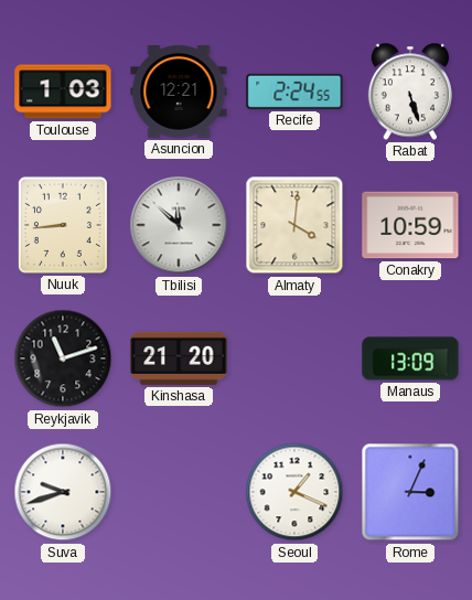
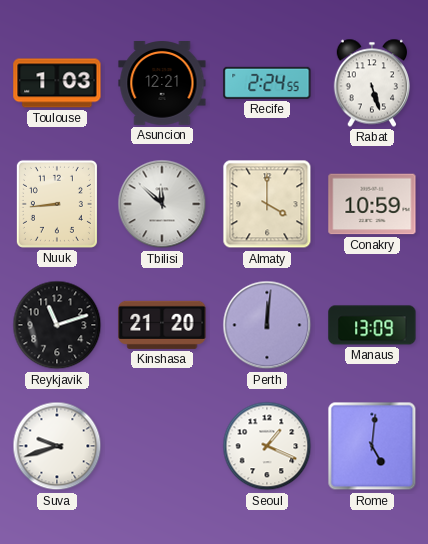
Almaty: 4:01 -> 4:00 (267, 204)
Perth: none -> 12:01 (267, 325)
Rome: 3:04 -> 5:01 (372, 446)
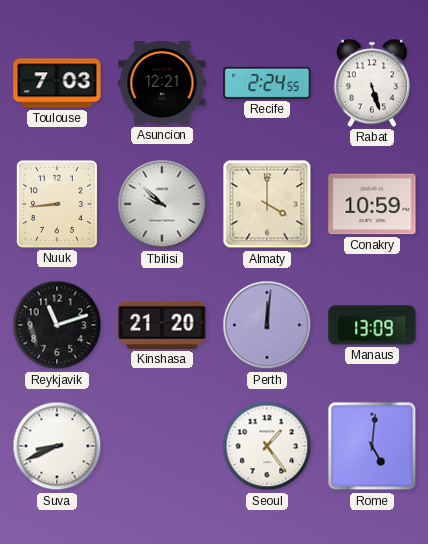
Toulouse: 1:03 -> 7:03 (57, 83)
Tbilisi: 11:52 -> 9:52 (162, 204)
Suva: 9:42 -> 8:41 (57, 446)
Seoul: 1:19 -> 1:24 (267, 446)
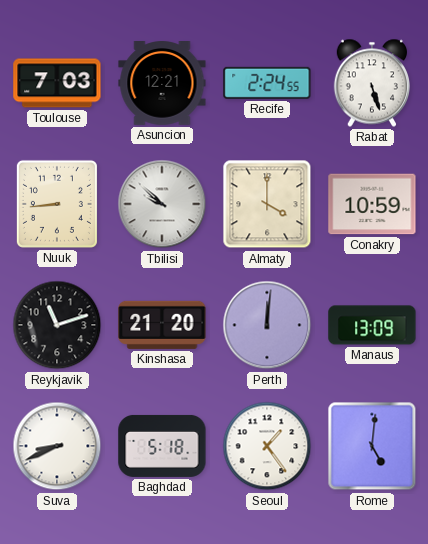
Baghdad: none -> 5:18 (162, 446)
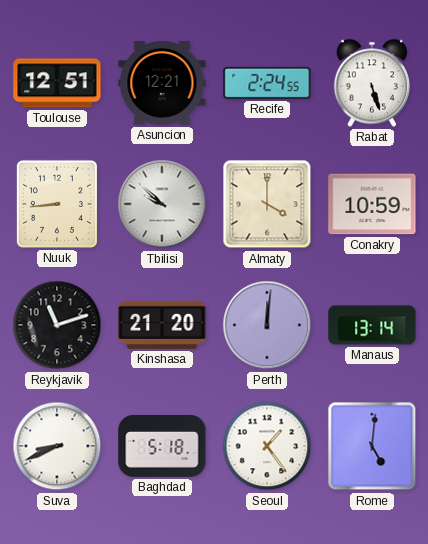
Toulouse: 7:03 -> 12:51 (57, 83)
Manaus: 13:09 -> 13:14 (372, 325)
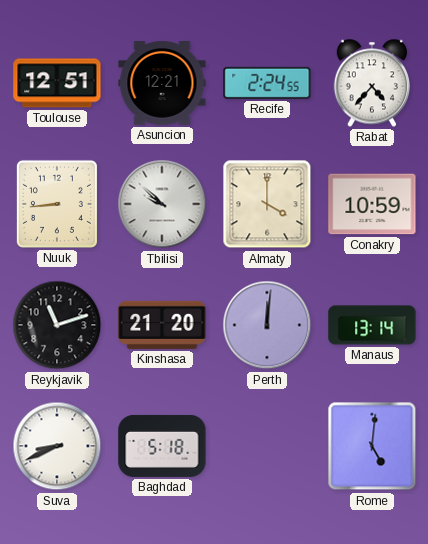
Rabat: 5:27 -> 4:37 (371, 83)
Seoul: 1:24 -> none (267, 446)
